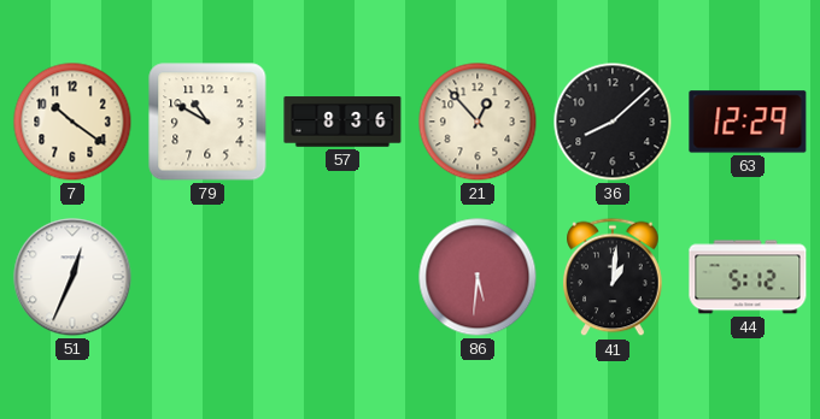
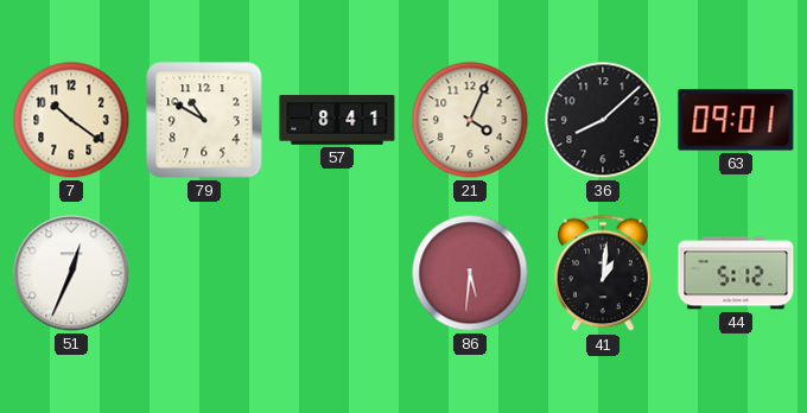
57: 8:36 -> 8:41 (337, 120)
21: 12:53 -> 4:04 (470, 120)
63: 12:29 -> 09:01 (736, 120)
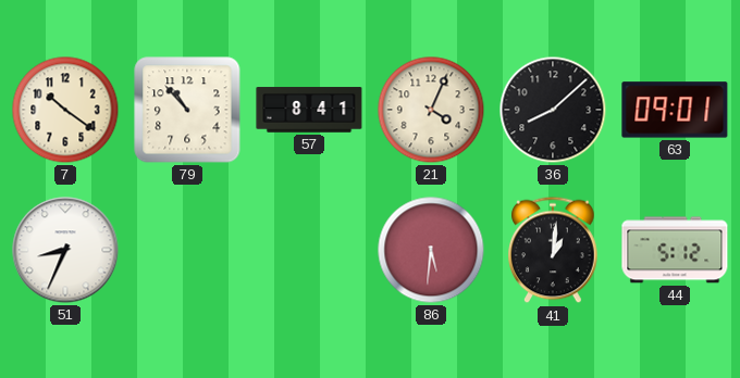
79: 10:50 -> 10:53 (187, 110)
51: 12:34 -> 8:34 (65, 250)
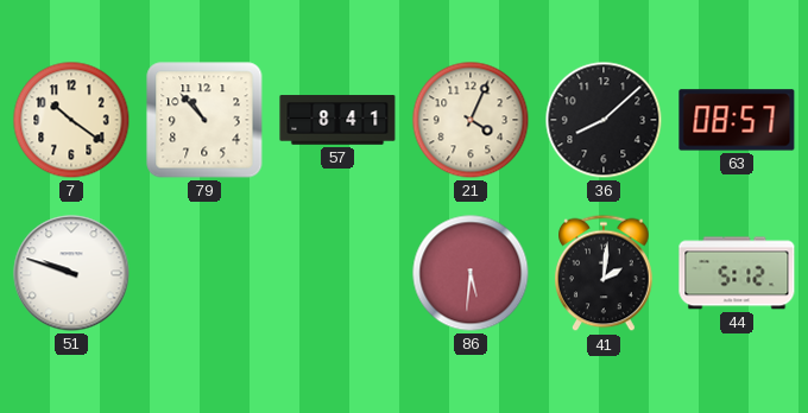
63: 09:01 -> 08:57 (737, 120)
51: 8:34 -> 9:48 (71, 273)
41: 1:01 -> 2:01 (604, 273)
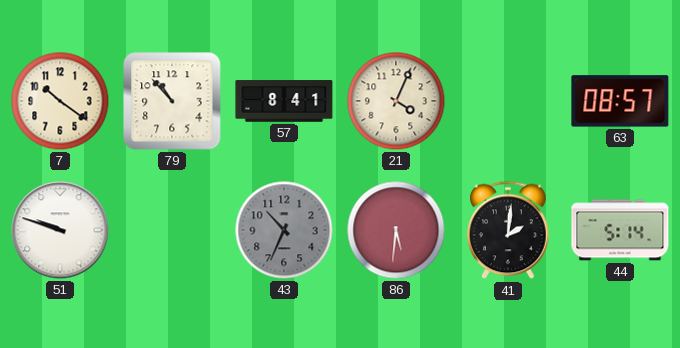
36: 8:08 -> none (604, 120)
43: none -> 10:34 (284, 230)
44: 5:12 -> 5:14 (620, 230)
